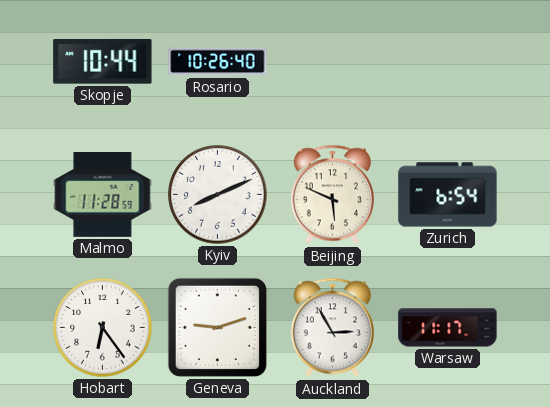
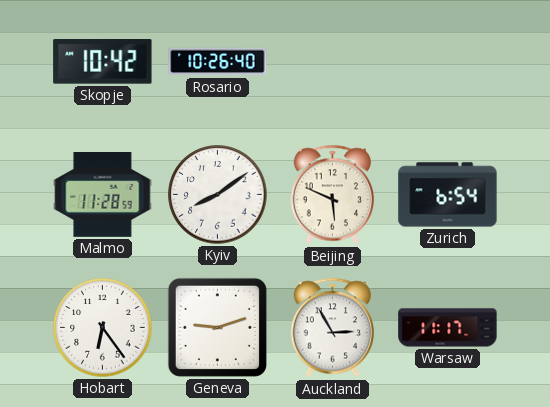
Skopje: 10:44 -> 10:42 (103, 62)
Kyiv: 8:11 -> 8:09 (218, 195)
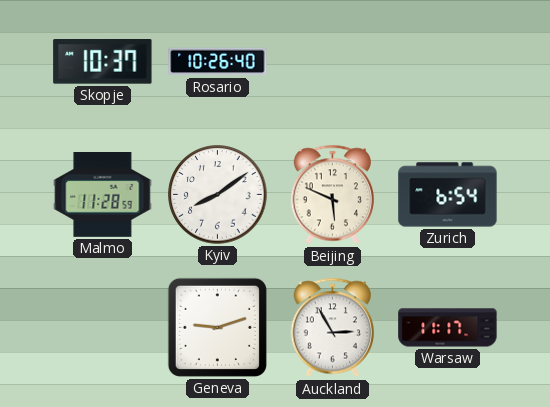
Skopje: 10:42 -> 10:37 (103, 62)
Hobart: 6:24 -> none (103, 328)
